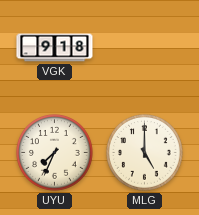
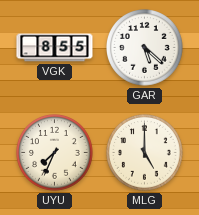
VGK: 9:18 -> 8:55 (55, 48)
GAR: none -> 5:22 (145, 48)
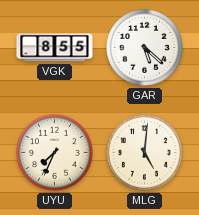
MLG: 5:00 -> 5:01 (145, 153)
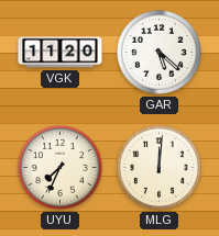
VGK: 8:55 -> 11:20 (61, 53)
MLG: 5:01 -> 12:01 (160, 168)
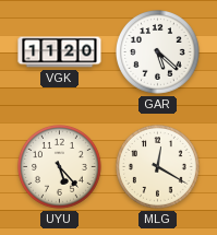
UYU: 7:34 -> 5:23 (60, 167)
MLG: 12:01 -> 12:20 (158, 167)
